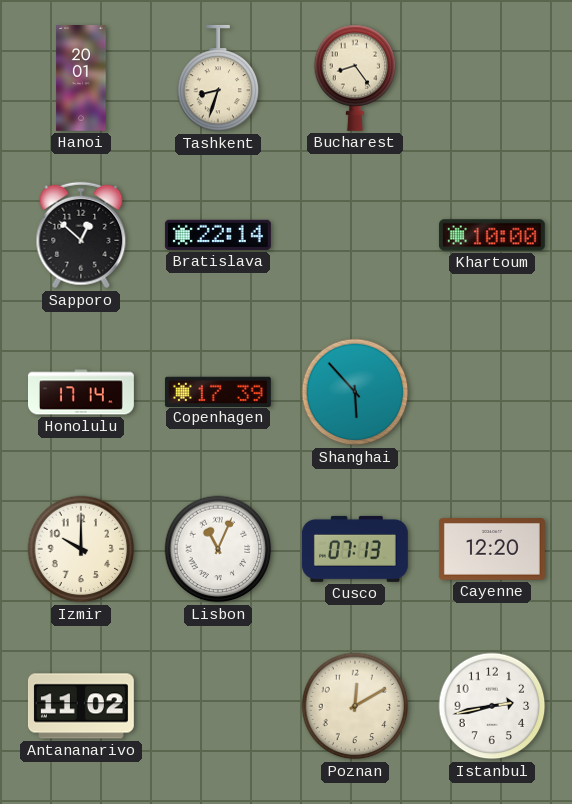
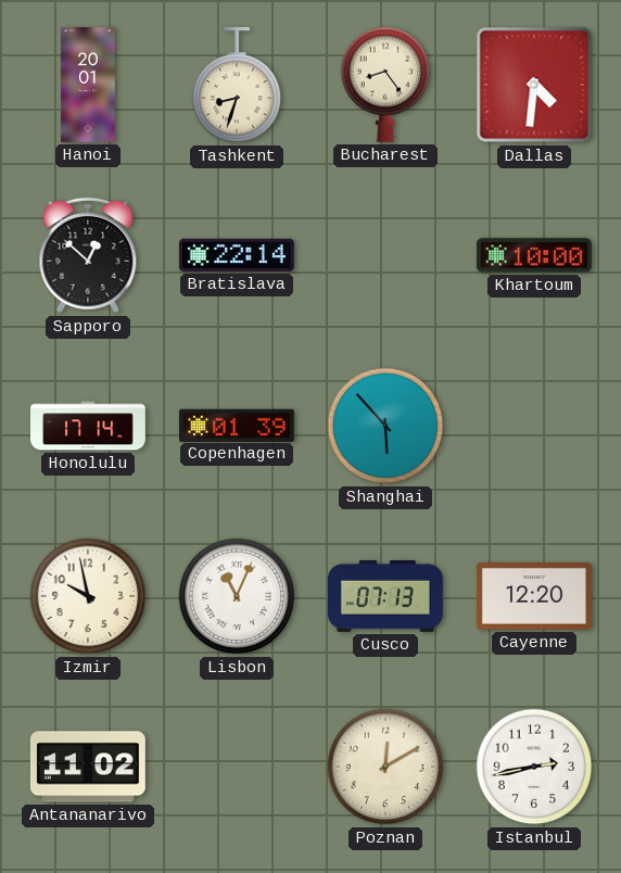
Dallas: none -> 4:31 (534, 85)
Copenhagen: 17:39 -> 01:39 (237, 425)
Izmir: 10:00 -> 9:58 (88, 596)
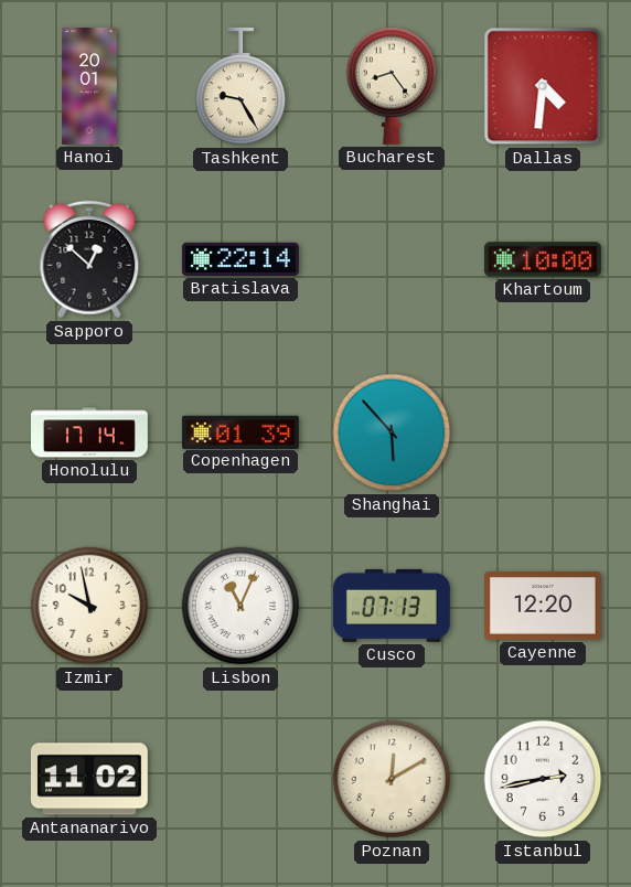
Tashkent: 8:33 -> 9:25 (240, 86)
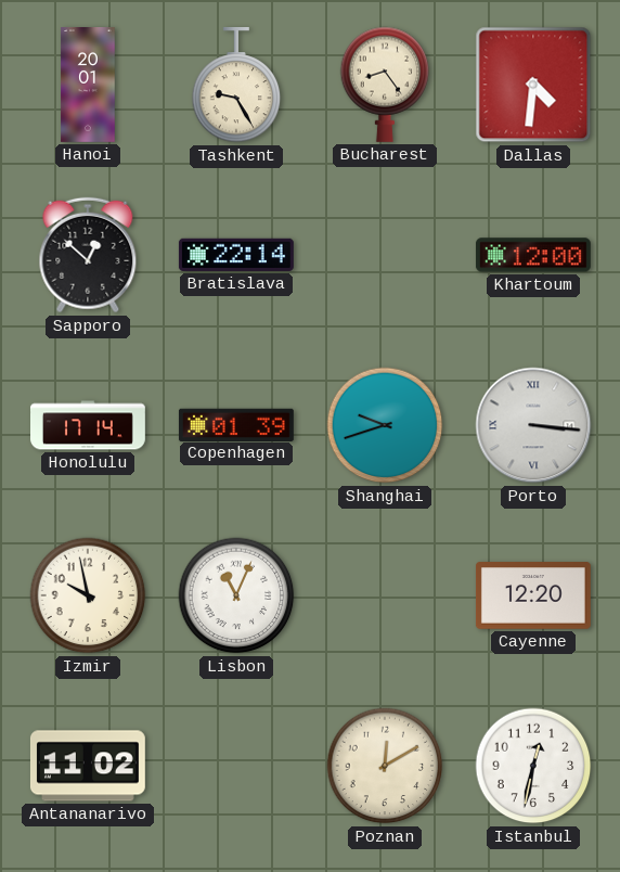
Khartoum: 10:00 -> 12:00 (533, 255)
Shanghai: 5:53 -> 9:42 (385, 425)
Porto: none -> 3:16 (533, 425)
Cusco: 07:13 -> none (392, 606)
Istanbul: 2:43 -> 12:32 (533, 766)
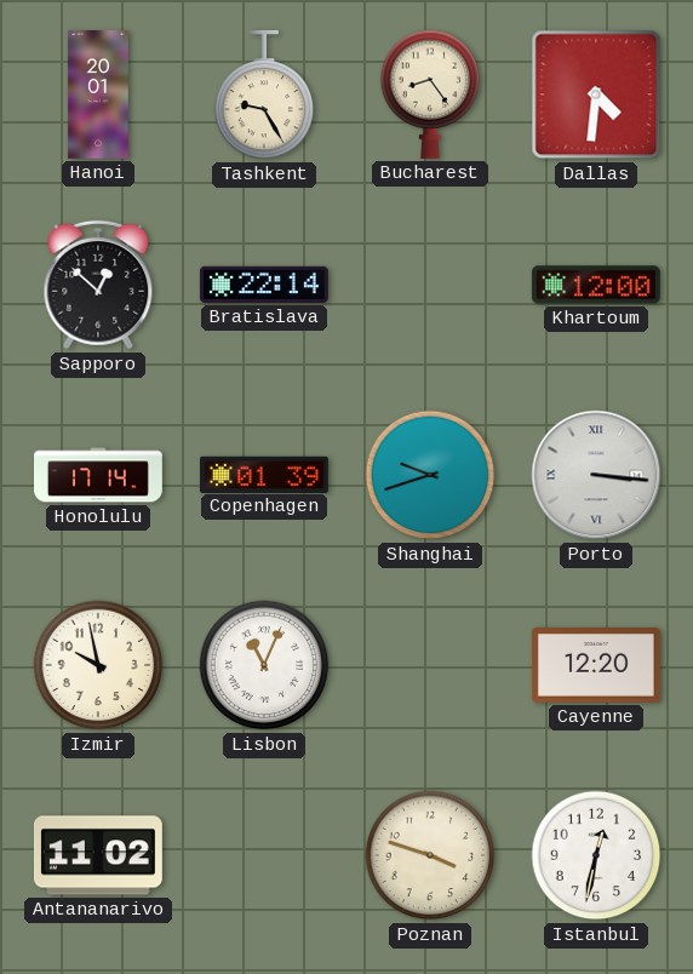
Poznan: 12:10 -> 3:48 (430, 855)
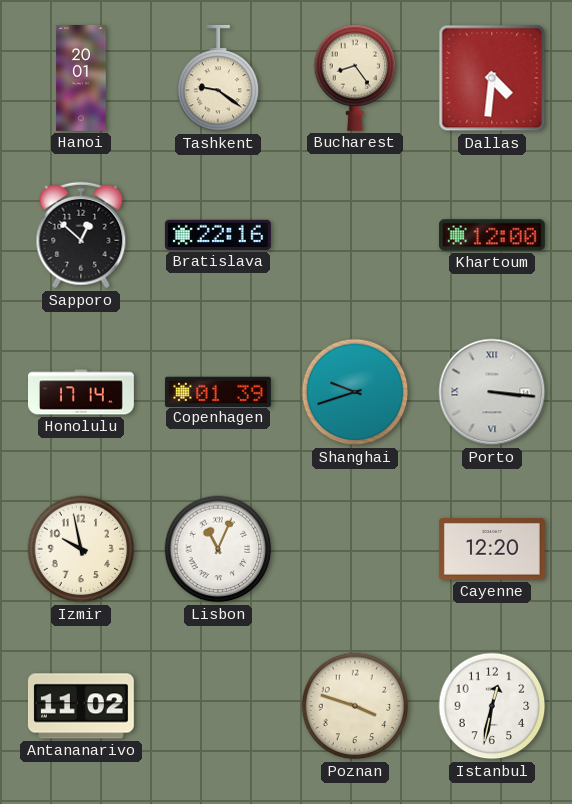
Tashkent: 9:25 -> 9:21 (218, 78)
Bratislava: 22:14 -> 22:16 (218, 235)
